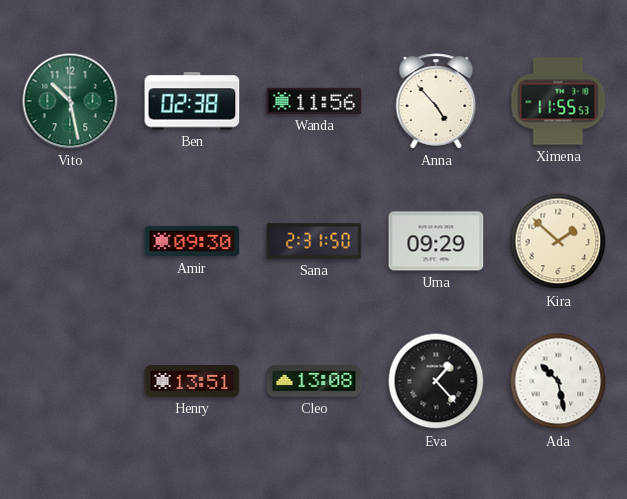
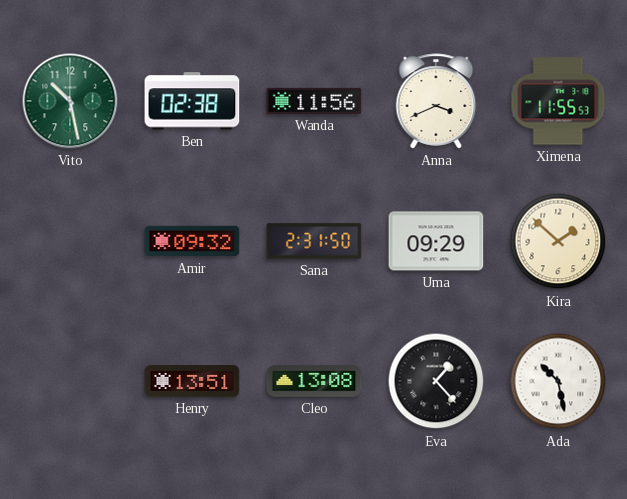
Anna: 4:53 -> 3:41 (436, 101)
Amir: 09:30 -> 09:32 (192, 241)
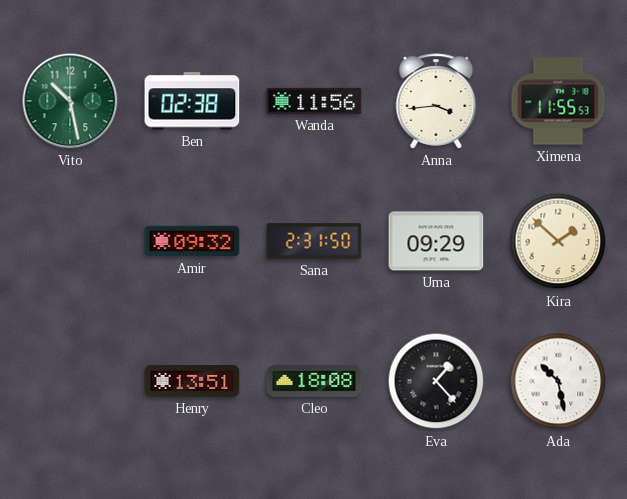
Anna: 3:41 -> 3:44 (436, 101)
Cleo: 13:08 -> 18:08 (314, 381)
